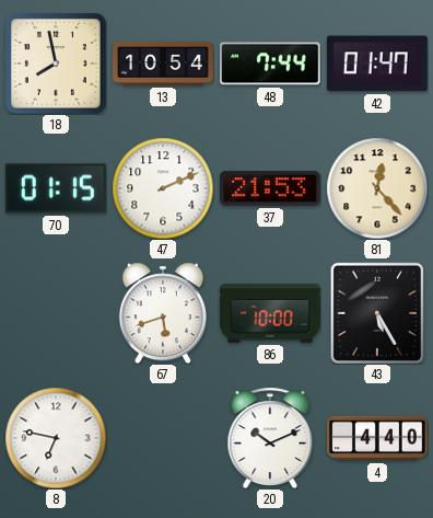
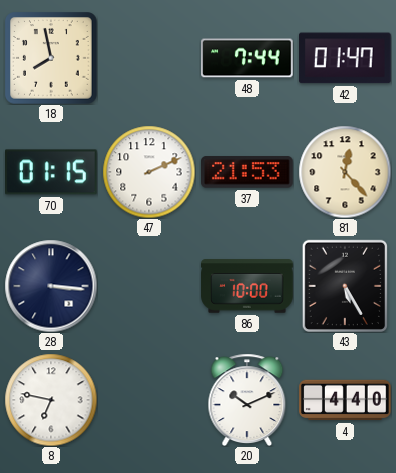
13: 10:54 -> none (163, 64)
28: none -> 3:16 (51, 286)
67: 5:42 -> none (163, 313)
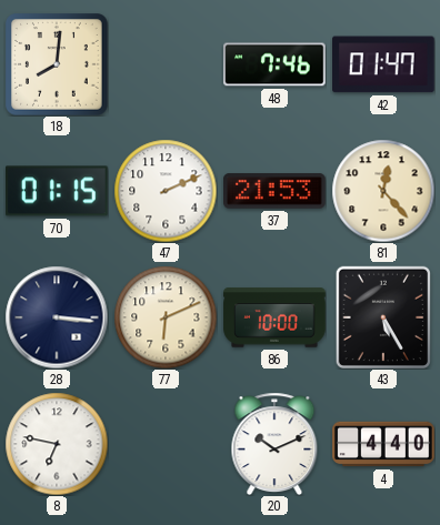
18: 7:58 -> 8:01 (58, 65)
48: 7:44 -> 7:46 (274, 64)
77: none -> 6:11 (166, 317)
